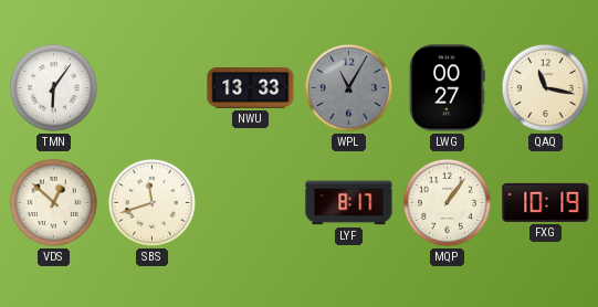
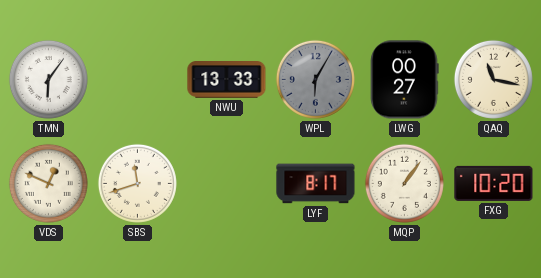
WPL: 11:05 -> 6:05 (315, 79)
VDS: 12:52 -> 12:49 (48, 183)
FXG: 10:19 -> 10:20 (494, 183)
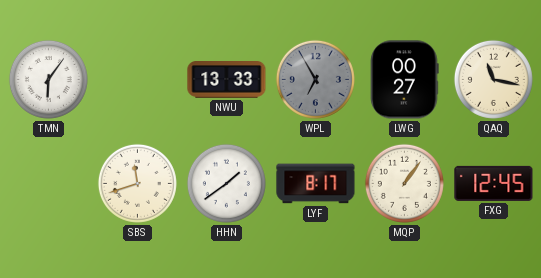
WPL: 6:05 -> 6:55 (315, 79)
VDS: 12:49 -> none (48, 183)
HHN: none -> 1:39 (226, 183)
FXG: 10:20 -> 12:45 (494, 183)
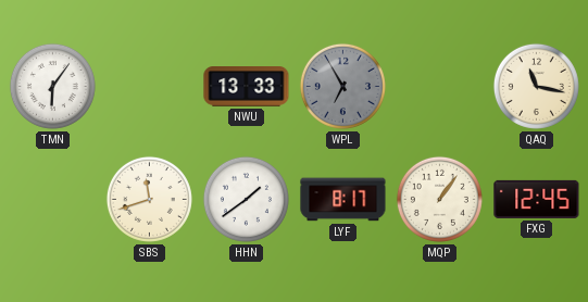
LWG: 00:27 -> none (404, 80)
